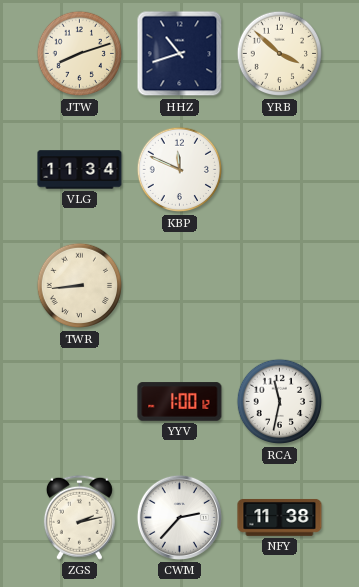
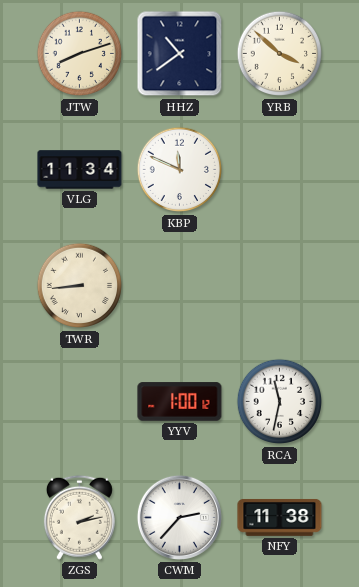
HHZ: 10:42 -> 10:39 (180, 54)
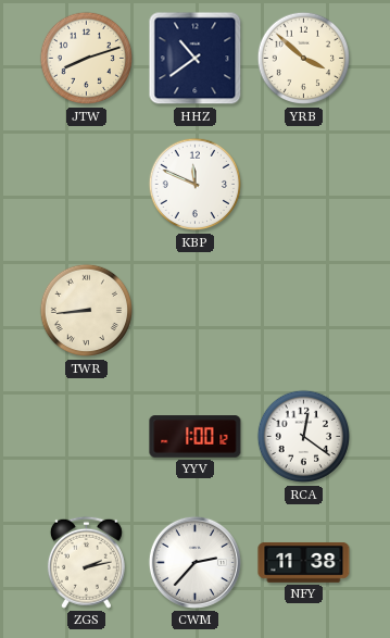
VLG: 11:34 -> none (80, 170)
RCA: 11:32 -> 12:21 (304, 437)
